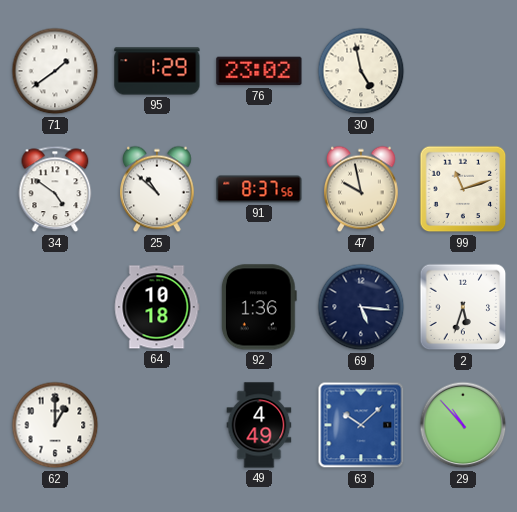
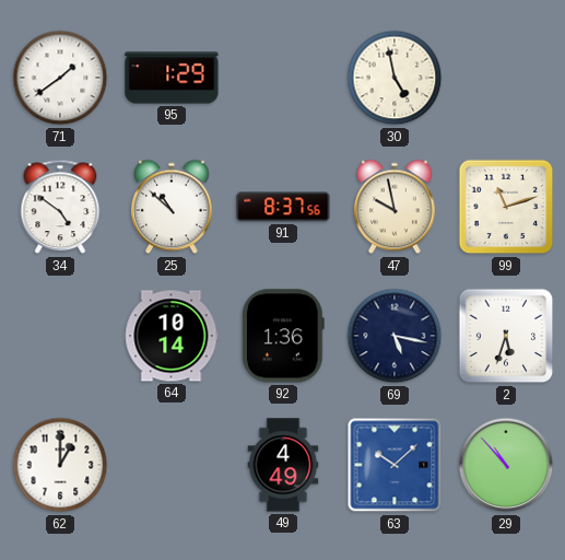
76: 23:02 -> none (259, 71)
64: 10:18 -> 10:14 (172, 336)
69: 5:16 -> 5:17 (395, 336)
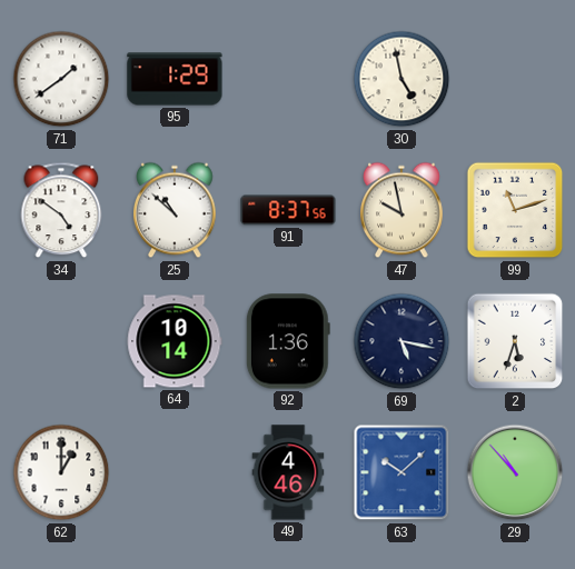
49: 4:49 -> 4:46 (288, 472)
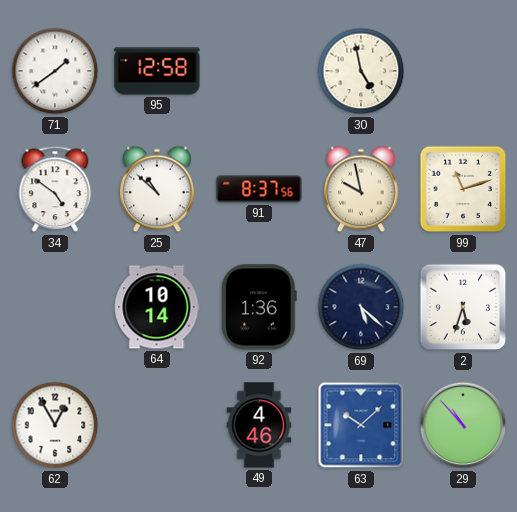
95: 1:29 -> 12:58 (157, 71)
69: 5:17 -> 5:22 (361, 307)
62: 1:00 -> 12:55 (55, 425)
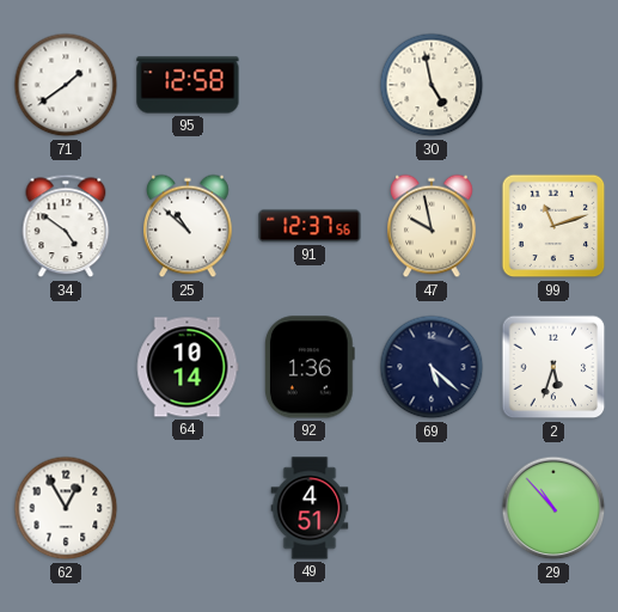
91: 8:37 -> 12:37 (310, 226)
49: 4:46 -> 4:51 (310, 508)
63: 10:08 -> none (361, 425)
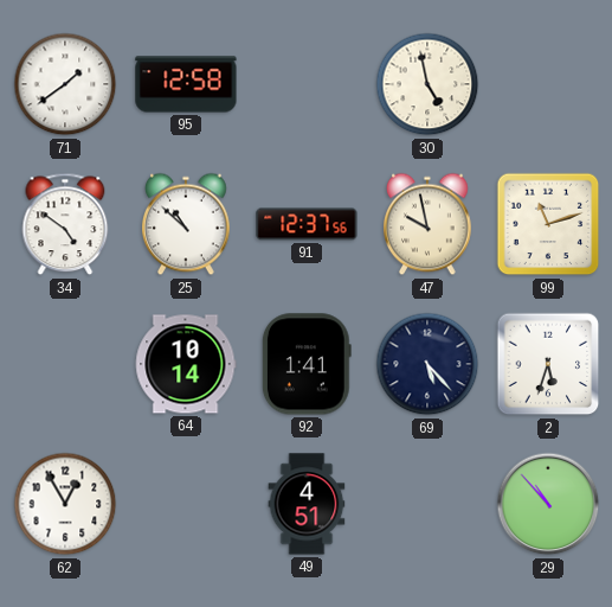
92: 1:36 -> 1:41 (307, 364)
69: 5:22 -> 5:23 (427, 364)
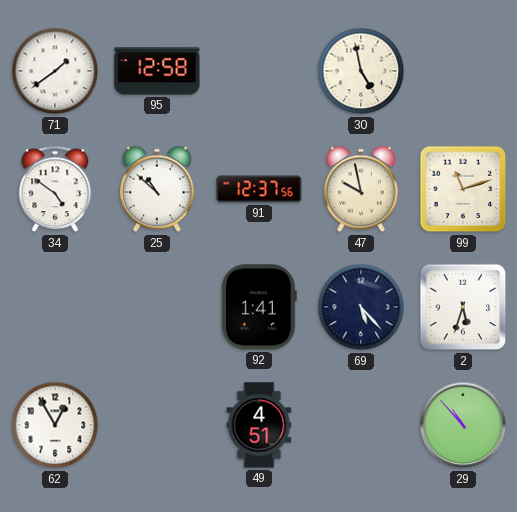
64: 10:14 -> none (186, 364)
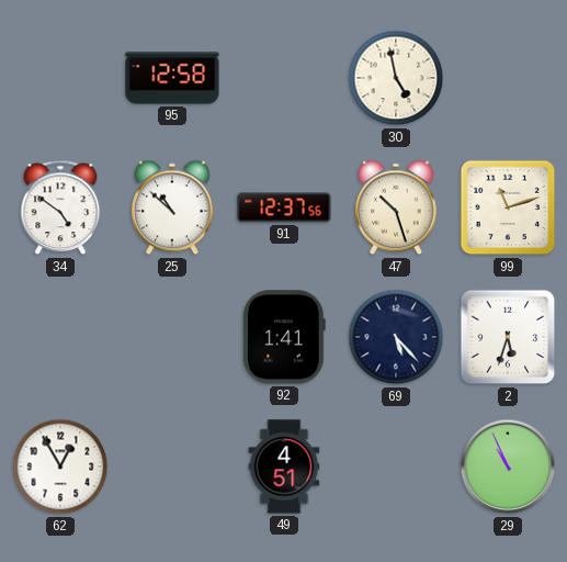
71: 1:39 -> none (55, 71)
47: 9:58 -> 10:27 (397, 207)
29: 10:53 -> 10:56 (508, 467)
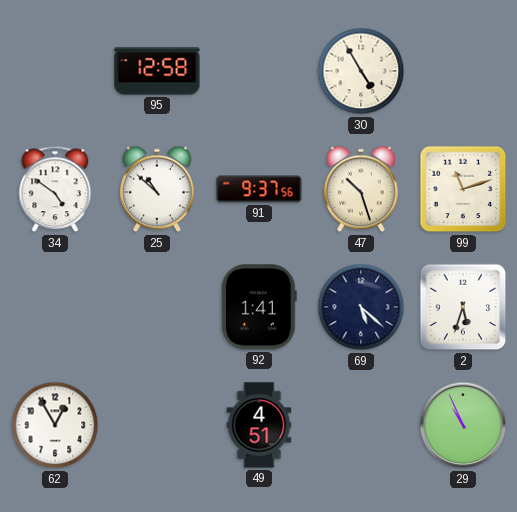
30: 4:58 -> 4:55 (361, 71)
91: 12:37 -> 9:37 (259, 189)
69: 5:23 -> 5:22 (361, 307)
